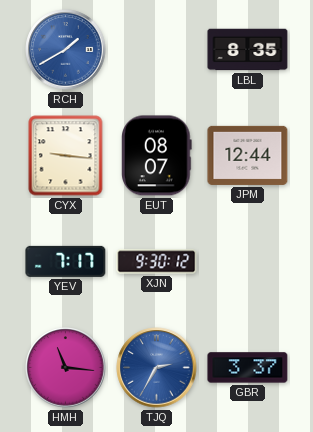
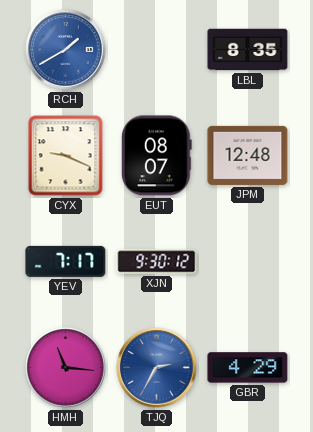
CYX: 9:16 -> 9:19 (66, 156)
JPM: 12:44 -> 12:48 (248, 155)
GBR: 3:37 -> 4:29 (248, 368)
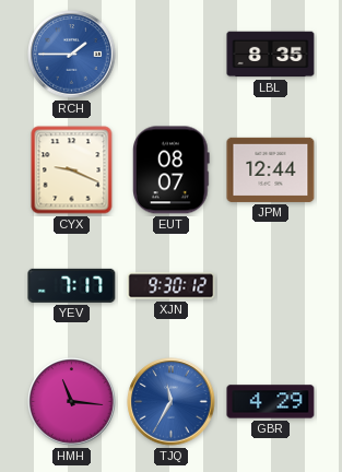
RCH: 1:40 -> 1:45 (72, 55)
JPM: 12:48 -> 12:44 (271, 169)
TJQ: 2:35 -> 11:35 (172, 402)
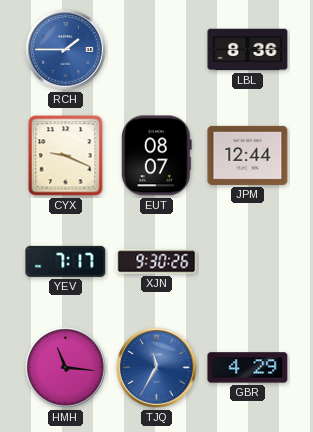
LBL: 8:35 -> 8:36 (248, 50)
XJN: 9:30:12 -> 9:30:26 (157, 262)
